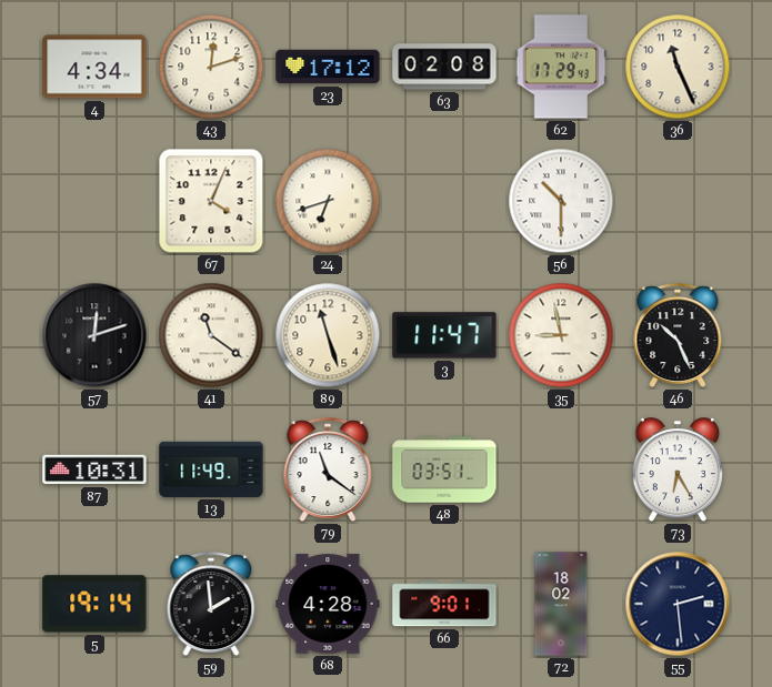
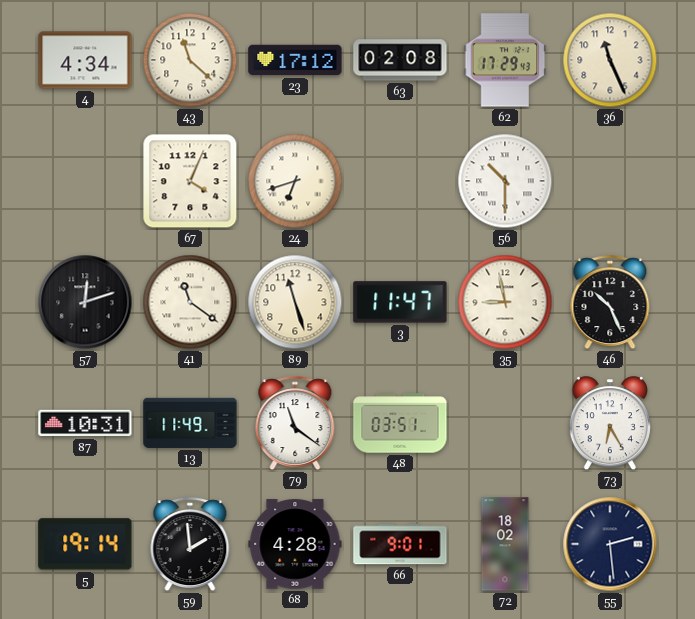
43: 12:12 -> 11:22 (190, 60)
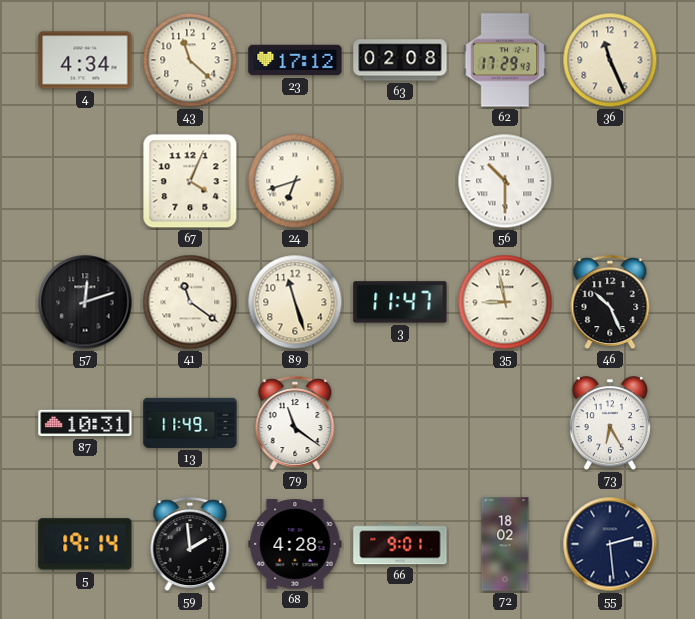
48: 03:51 -> none (400, 423)
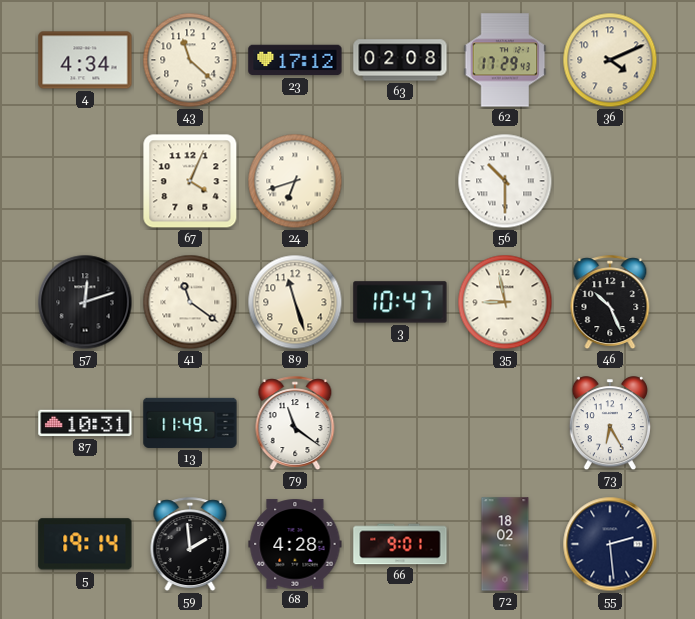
36: 11:26 -> 4:11 (610, 60)
3: 11:47 -> 10:47 (400, 302)
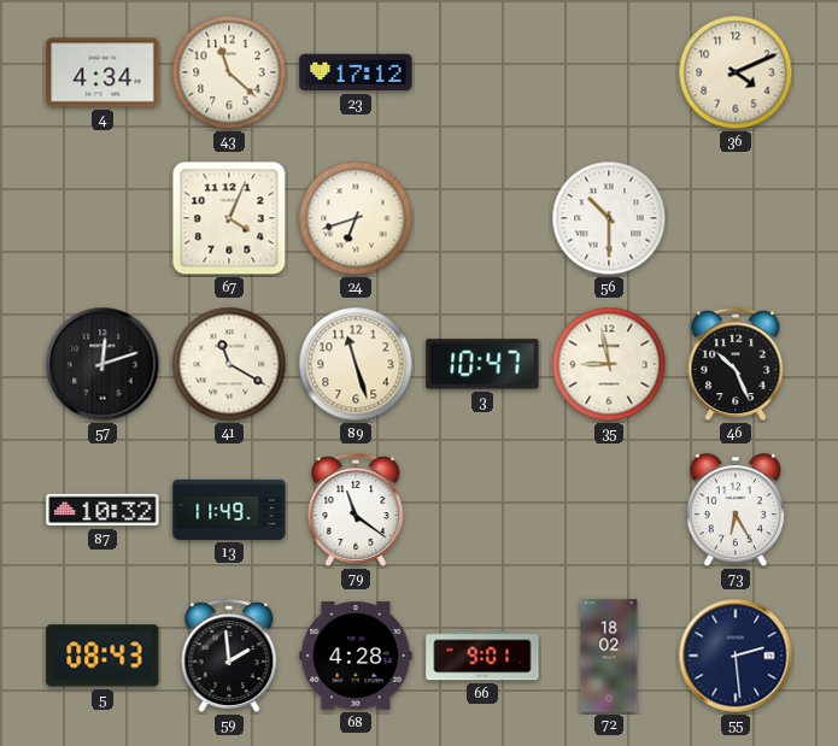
63: 02:08 -> none (400, 60)
62: 17:29 -> none (505, 60)
41: 11:21 -> 11:20 (229, 364)
87: 10:31 -> 10:32 (102, 510)
5: 19:14 -> 08:43 (102, 656)
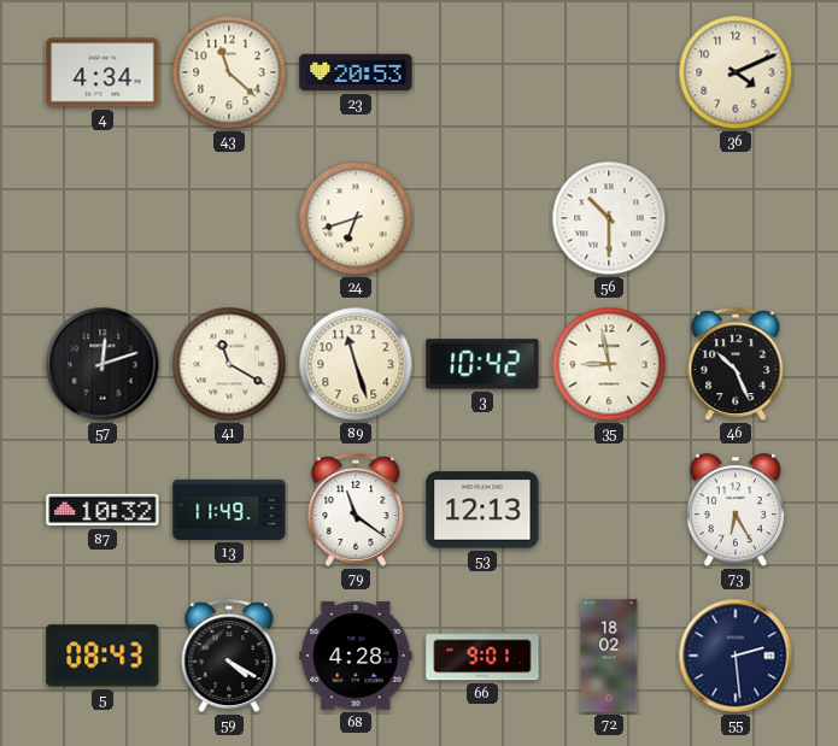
23: 17:12 -> 20:53 (356, 72)
67: 4:04 -> none (229, 218)
3: 10:47 -> 10:42 (482, 364)
53: none -> 12:13 (482, 510)
59: 1:59 -> 4:20 (229, 657)
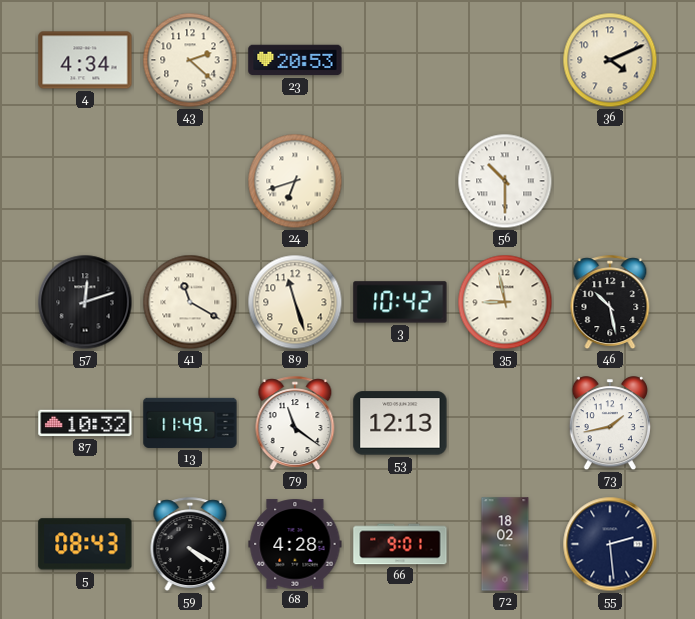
43: 11:22 -> 2:22 (190, 60)
46: 10:26 -> 10:28 (610, 303)
73: 6:25 -> 1:43 (610, 424)
